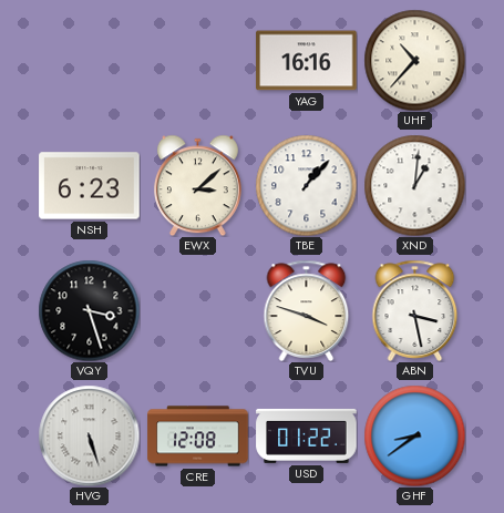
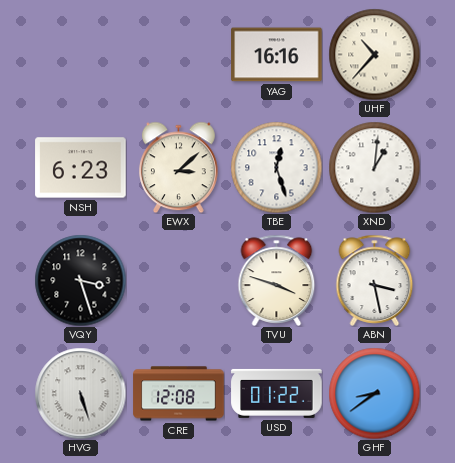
TBE: 1:07 -> 12:27 (276, 167)
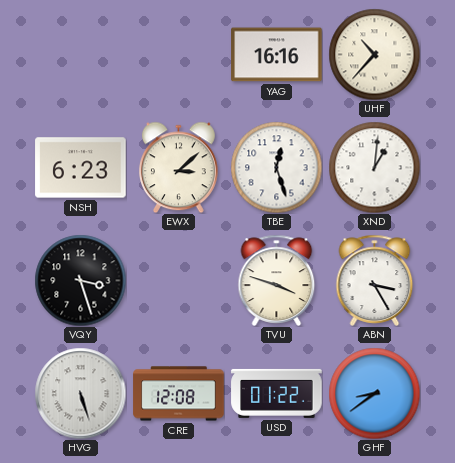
ABN: 3:28 -> 3:25 (375, 280)
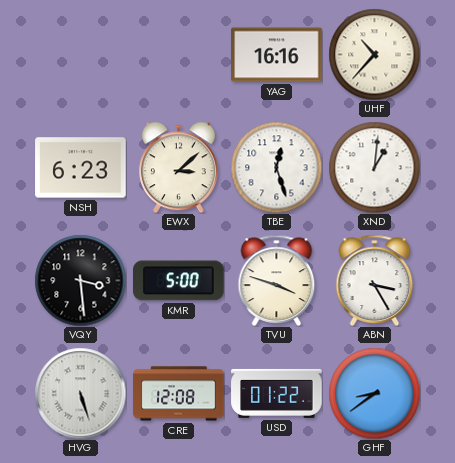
VQY: 3:27 -> 3:29 (80, 280)
KMR: none -> 5:00 (179, 281)
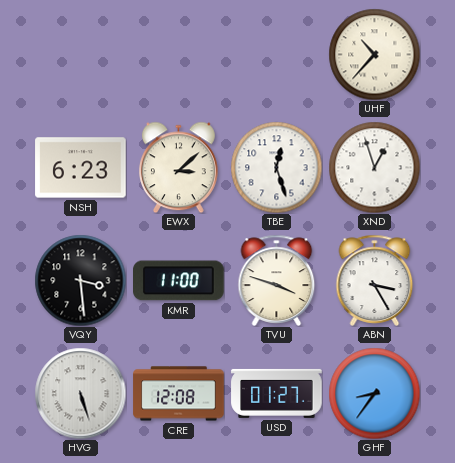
YAG: 16:16 -> none (277, 55)
XND: 1:01 -> 12:57 (374, 167)
KMR: 5:00 -> 11:00 (179, 281)
USD: 01:22 -> 01:27 (277, 393)
GHF: 8:39 -> 8:36 (374, 393)
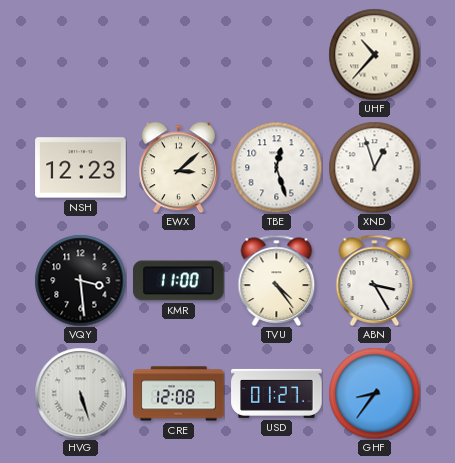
NSH: 6:23 -> 12:23 (81, 168)
TVU: 3:48 -> 4:24 (277, 280)
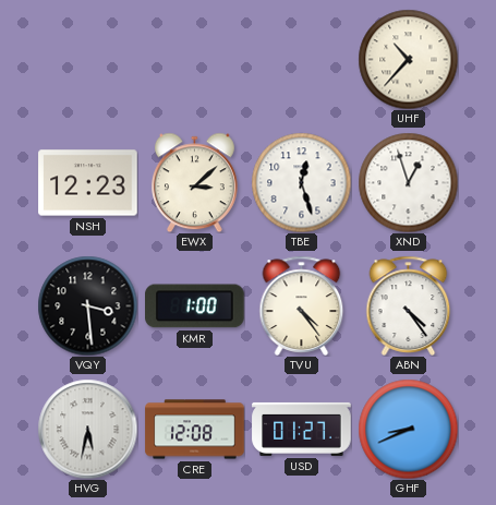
KMR: 11:00 -> 1:00 (195, 306)
ABN: 3:25 -> 4:24 (409, 305)
HVG: 5:27 -> 5:32 (87, 429)
GHF: 8:36 -> 8:41 (408, 429)
